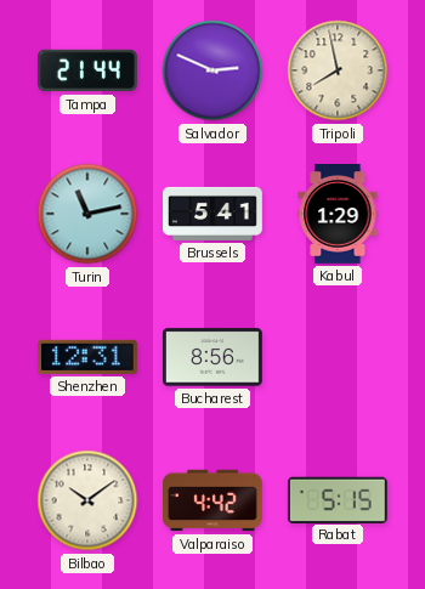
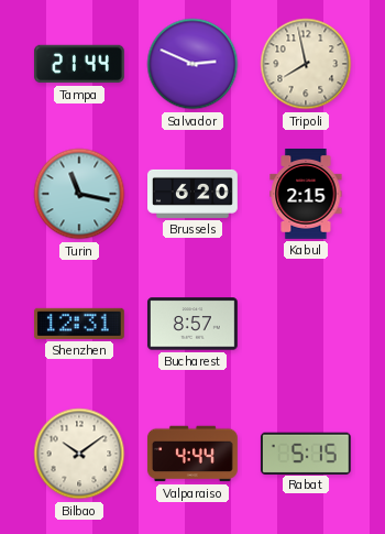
Turin: 11:13 -> 11:17 (79, 194)
Brussels: 5:41 -> 6:20 (194, 194)
Kabul: 1:29 -> 2:15 (306, 195)
Bucharest: 8:56 -> 8:57 (193, 324)
Valparaiso: 4:42 -> 4:44 (193, 454)
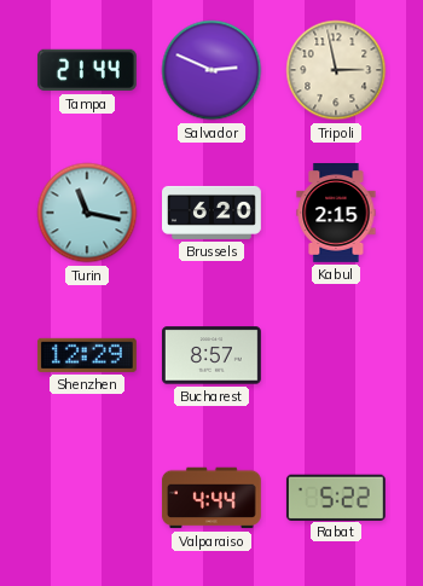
Tripoli: 7:58 -> 2:58 (336, 70)
Shenzhen: 12:31 -> 12:29 (87, 355)
Bilbao: 10:09 -> none (79, 454)
Rabat: 5:15 -> 5:22 (336, 497)
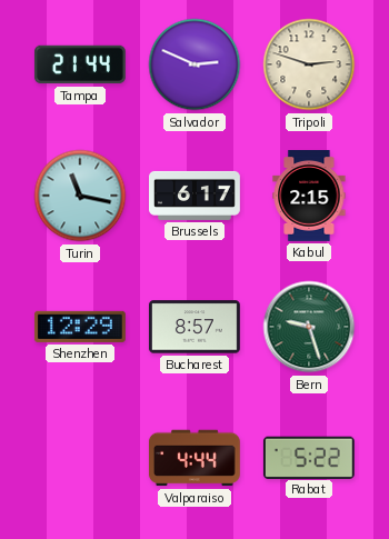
Tripoli: 2:58 -> 2:48 (309, 64)
Brussels: 6:20 -> 6:17 (196, 196)
Bern: none -> 9:27 (309, 327)
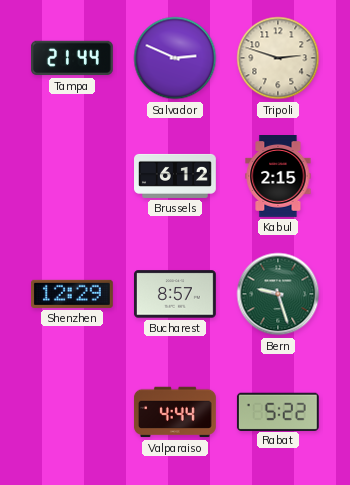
Turin: 11:17 -> none (80, 196)
Brussels: 6:17 -> 6:12 (176, 176)
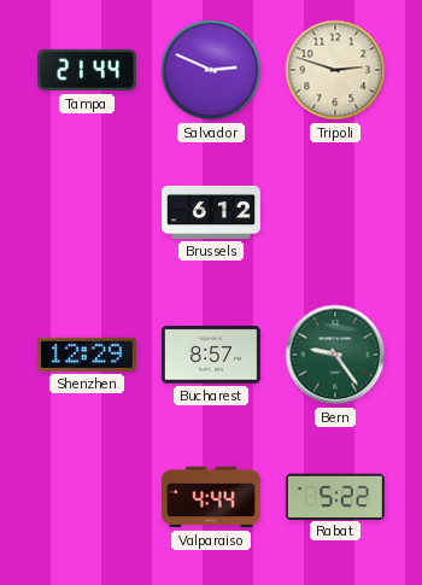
Kabul: 2:15 -> none (278, 177)
Bern: 9:27 -> 9:24 (335, 355)
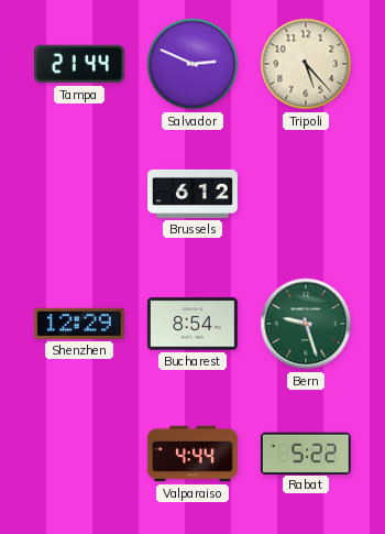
Tripoli: 2:48 -> 5:23 (306, 64)
Bucharest: 8:57 -> 8:54 (193, 324)
Bern: 9:24 -> 9:27 (306, 324)
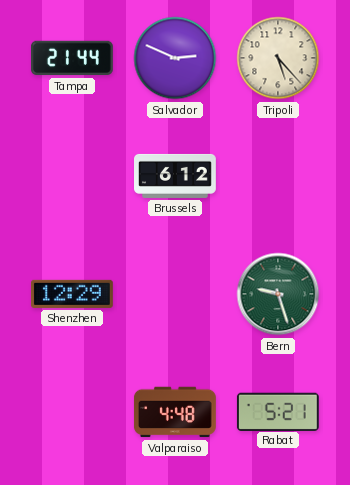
Bucharest: 8:54 -> none (193, 324)
Valparaiso: 4:44 -> 4:48 (175, 412)
Rabat: 5:22 -> 5:21 (278, 411)
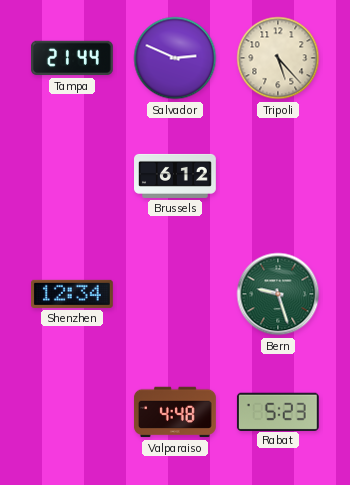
Shenzhen: 12:29 -> 12:34 (72, 294)
Rabat: 5:21 -> 5:23 (278, 411)
